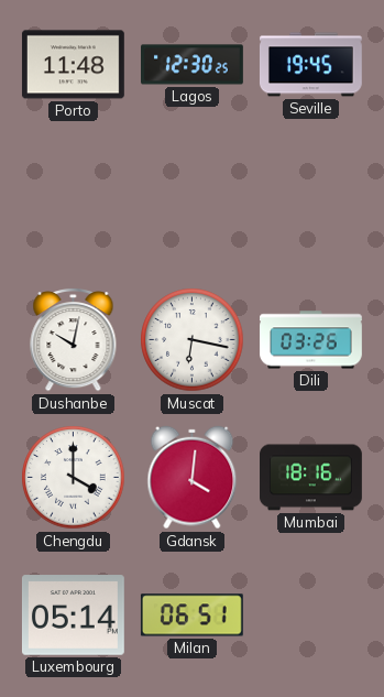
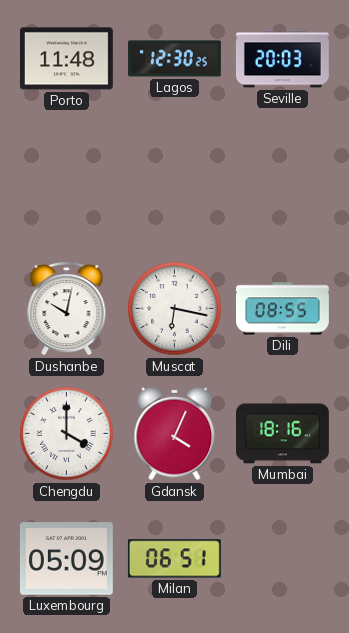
Seville: 19:45 -> 20:03 (282, 59)
Dili: 03:26 -> 08:55 (283, 309)
Gdansk: 4:01 -> 4:04 (175, 434)
Luxembourg: 05:14 -> 05:09 (66, 559)
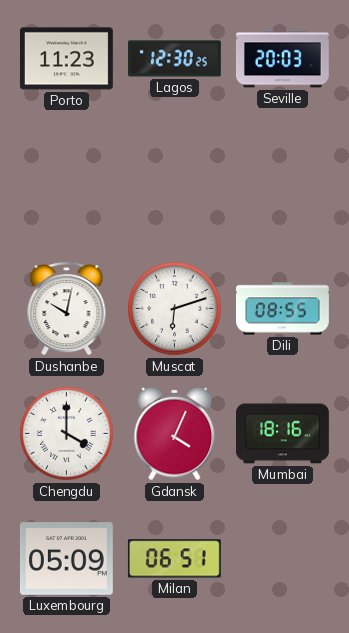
Porto: 11:48 -> 11:23 (66, 59)
Muscat: 6:17 -> 6:12 (175, 309)
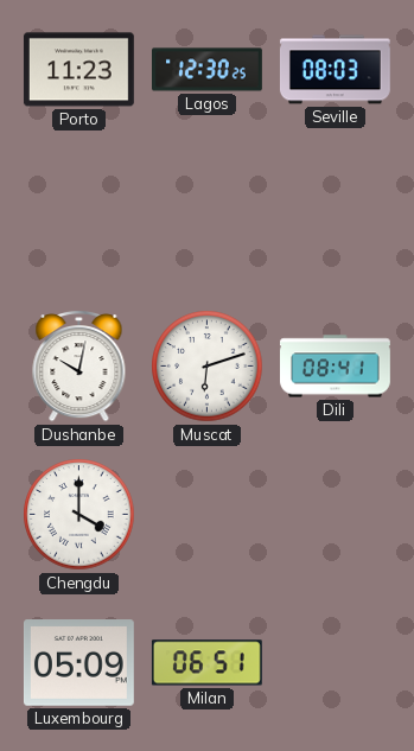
Seville: 20:03 -> 08:03 (335, 70)
Dili: 08:55 -> 08:41 (336, 367)
Gdansk: 4:04 -> none (175, 434)
Mumbai: 18:16 -> none (283, 434)
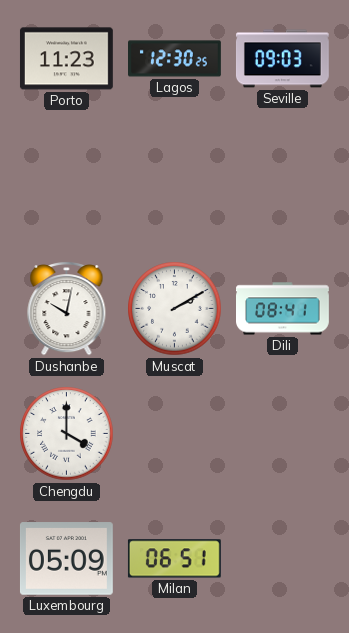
Seville: 08:03 -> 09:03 (282, 59)
Muscat: 6:12 -> 2:10 (175, 309)
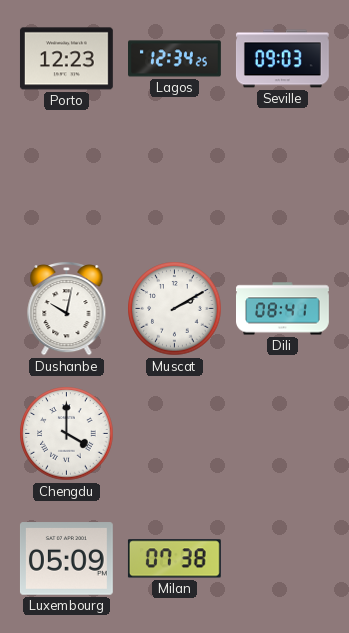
Porto: 11:23 -> 12:23 (66, 59)
Lagos: 12:30 -> 12:34 (175, 59)
Milan: 06:51 -> 07:38 (174, 559)
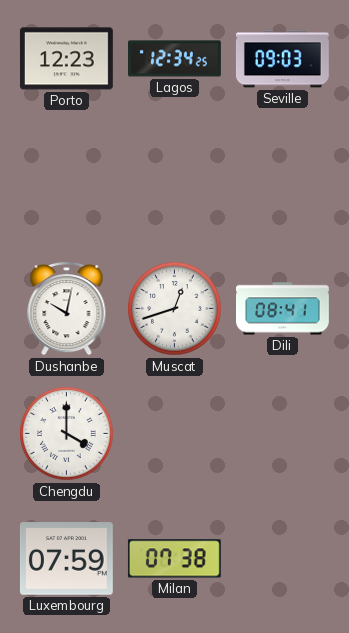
Muscat: 2:10 -> 12:42 (175, 309)
Luxembourg: 05:09 -> 07:59 (66, 559)
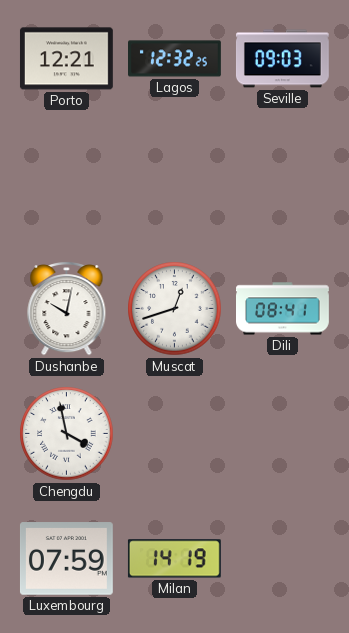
Porto: 12:23 -> 12:21 (66, 59)
Lagos: 12:34 -> 12:32 (175, 59)
Chengdu: 4:00 -> 3:58 (67, 434)
Milan: 07:38 -> 14:19 (174, 559)
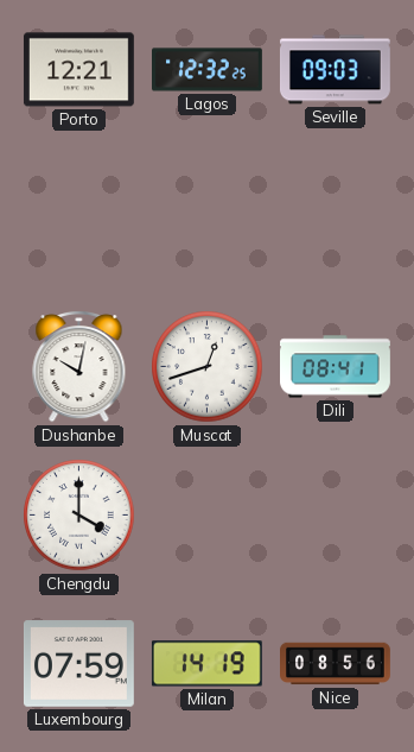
Chengdu: 3:58 -> 4:00 (79, 516)
Nice: none -> 08:56 (336, 664)
